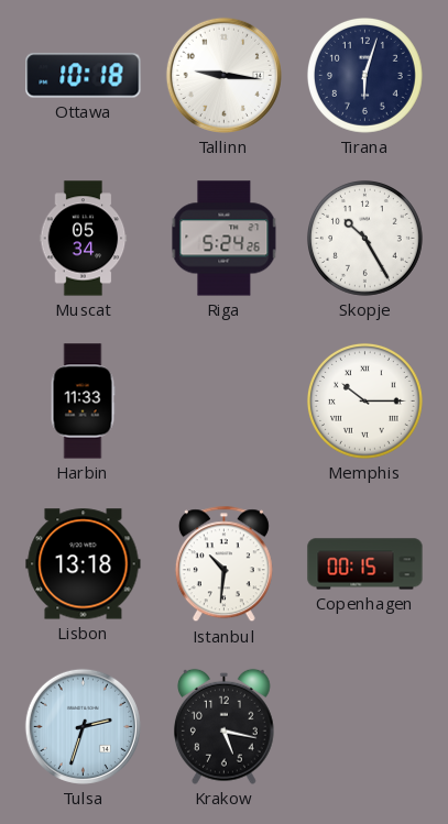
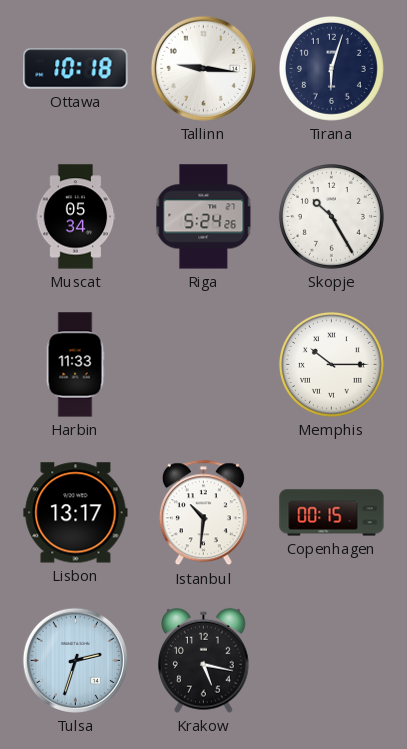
Lisbon: 13:18 -> 13:17 (76, 513)
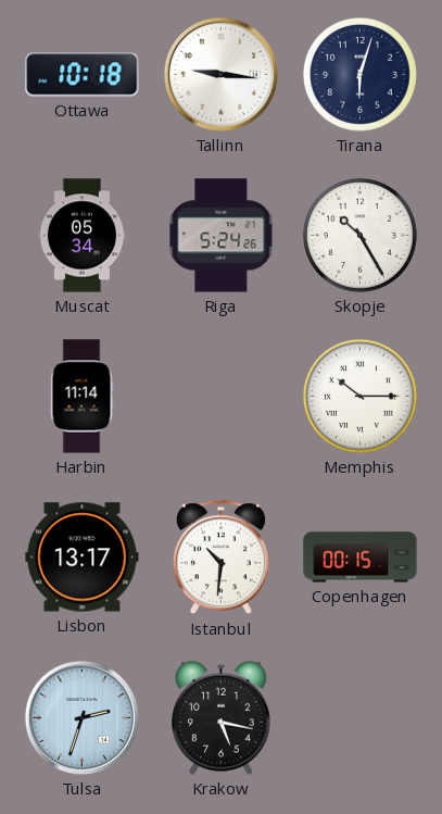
Harbin: 11:33 -> 11:14 (81, 397)
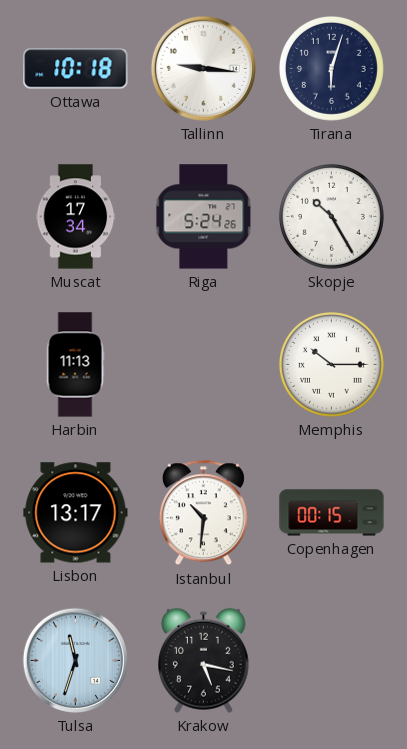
Muscat: 05:34 -> 17:34 (76, 217)
Harbin: 11:14 -> 11:13 (75, 365)
Tulsa: 2:33 -> 11:33 (75, 660)
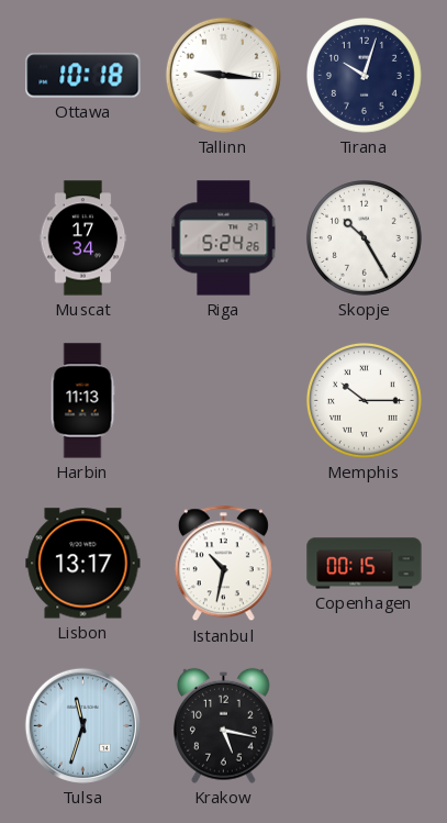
Tirana: 6:03 -> 10:03 (364, 75)
Istanbul: 10:31 -> 10:32 (223, 564)
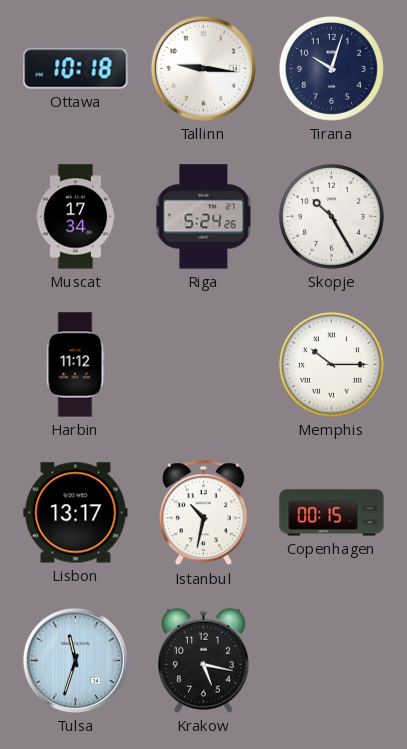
Harbin: 11:13 -> 11:12 (75, 365)
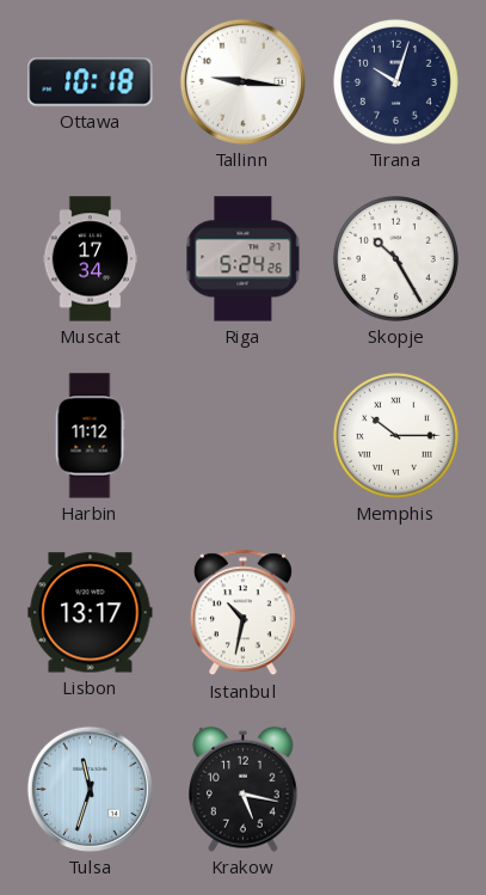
Copenhagen: 00:15 -> none (332, 513)
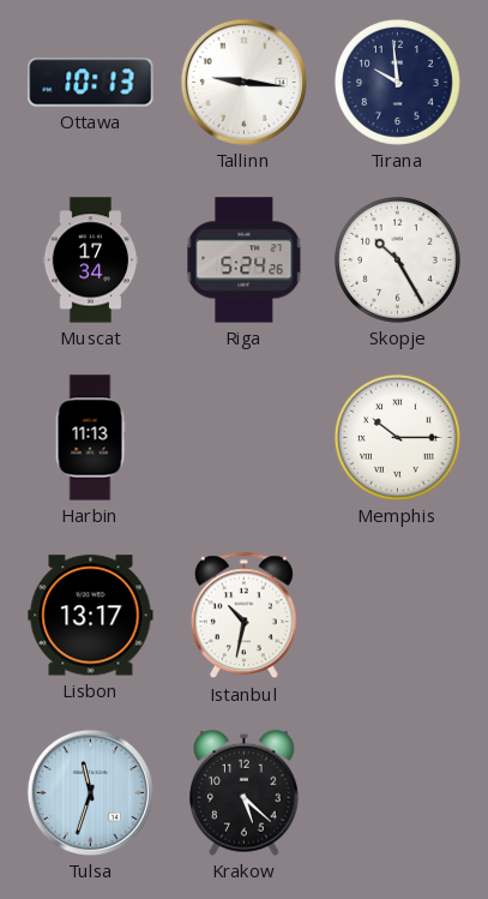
Ottawa: 10:18 -> 10:13 (91, 83)
Tirana: 10:03 -> 9:59 (397, 82)
Harbin: 11:12 -> 11:13 (90, 438)
Krakow: 5:17 -> 5:22 (245, 792)
